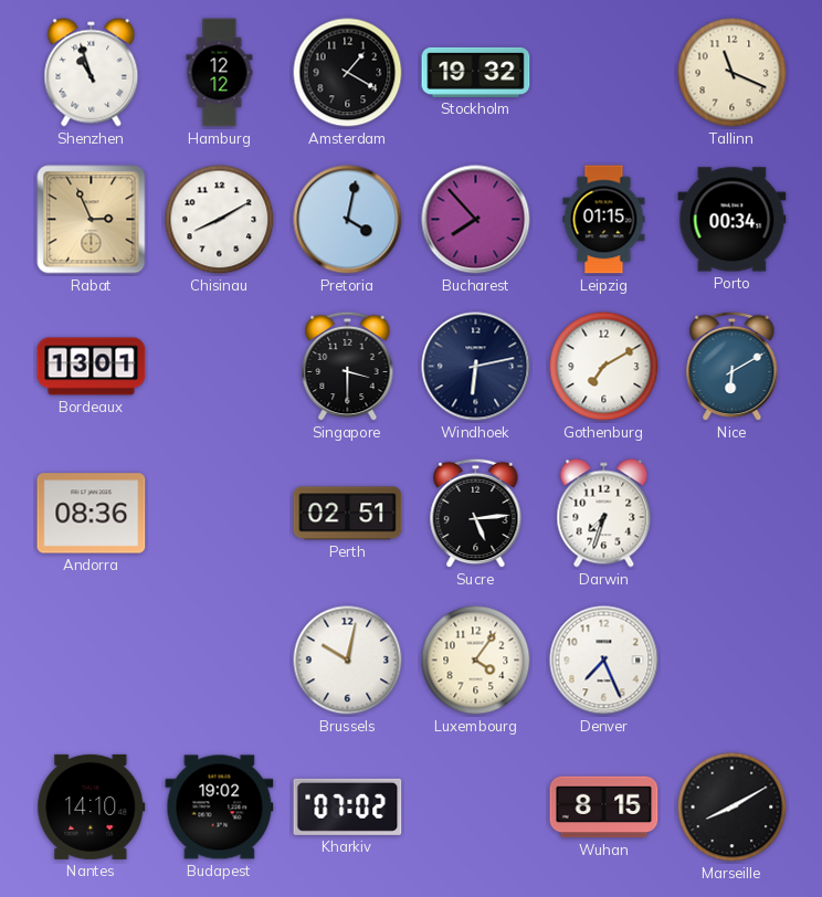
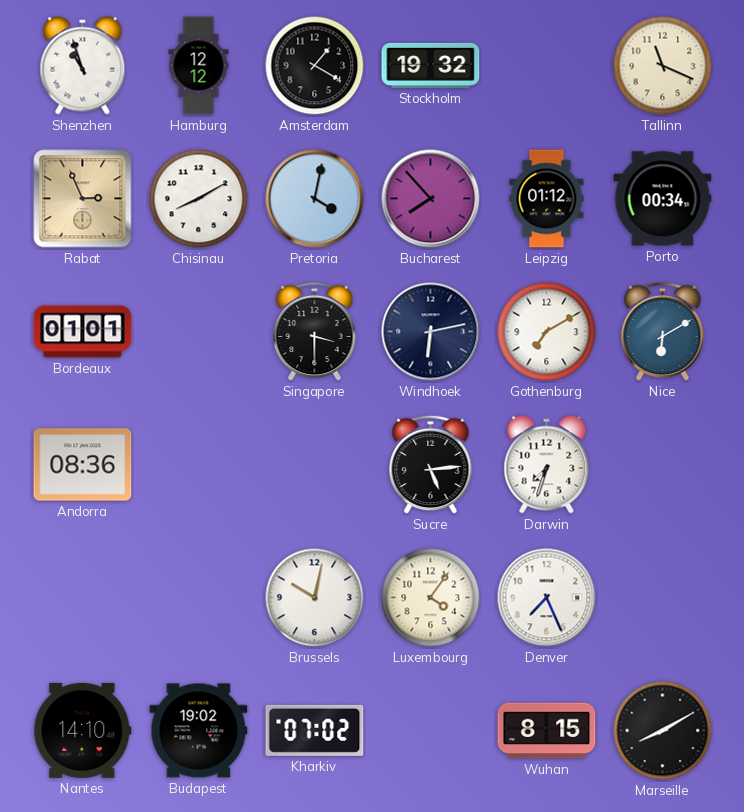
Leipzig: 01:15 -> 01:12 (547, 199)
Bordeaux: 13:01 -> 01:01 (83, 332)
Perth: 02:51 -> none (348, 514)
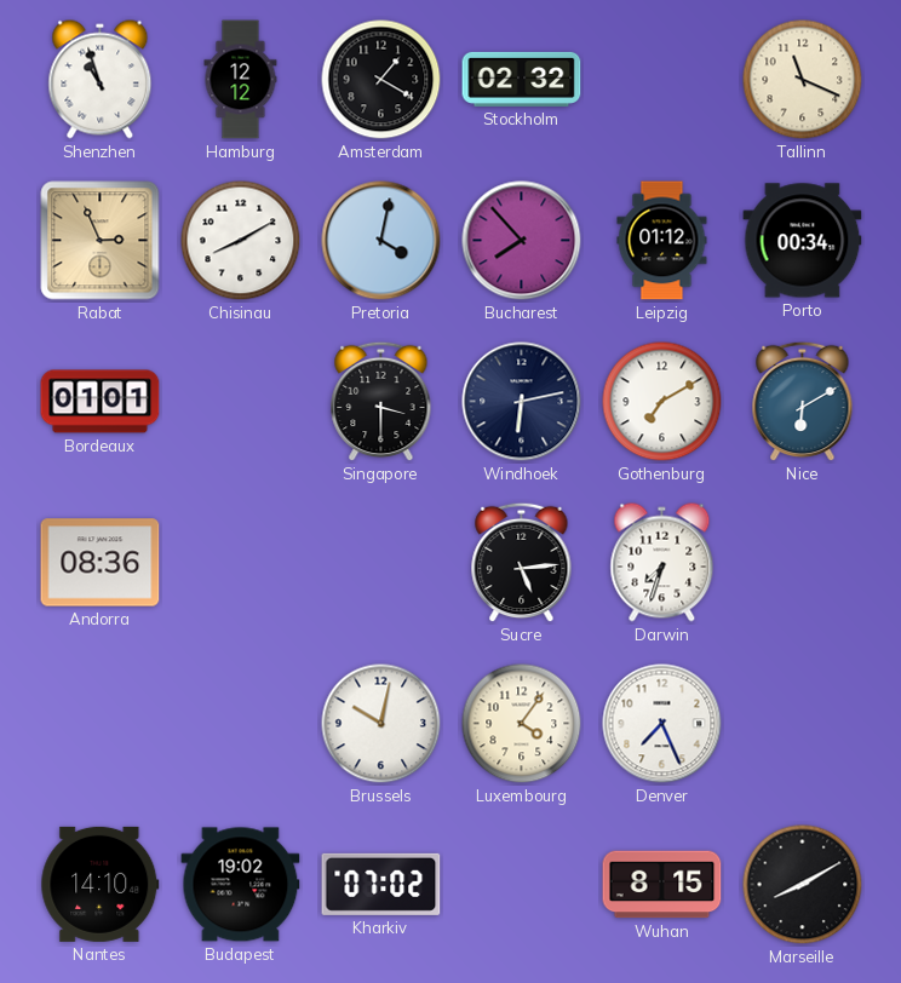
Stockholm: 19:32 -> 02:32 (522, 79)
